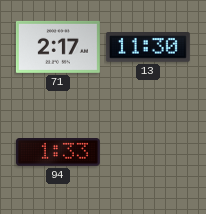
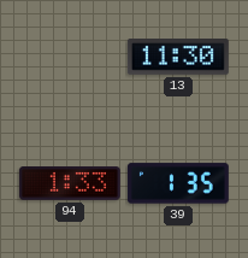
71: 2:17 -> none (58, 47)
39: none -> 1:35 (178, 183)
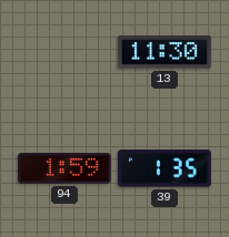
94: 1:33 -> 1:59 (64, 169)
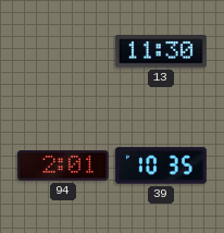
94: 1:59 -> 2:01 (63, 167)
39: 1:35 -> 10:35 (161, 165)
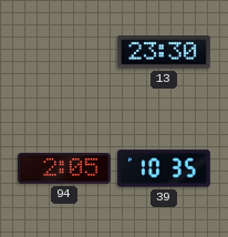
13: 11:30 -> 23:30 (164, 53)
94: 2:01 -> 2:05 (64, 169)
